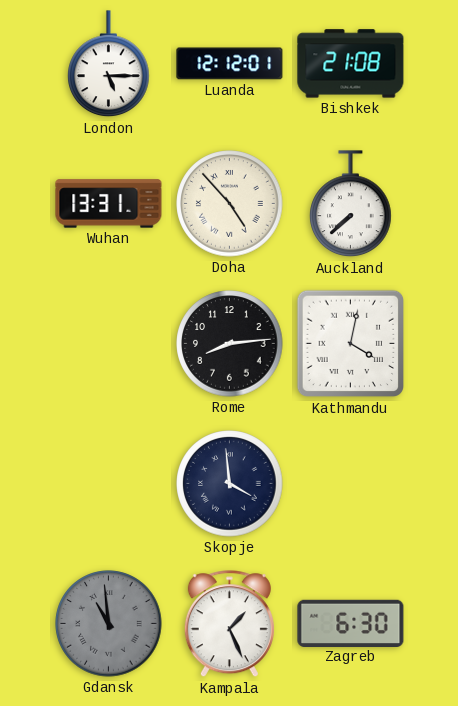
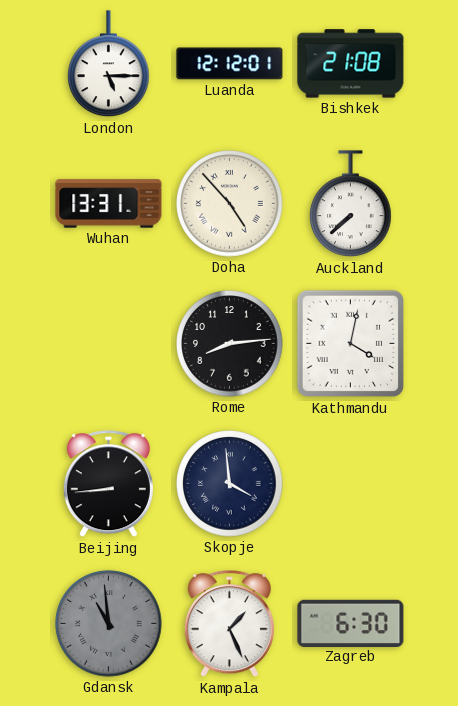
Beijing: none -> 8:44 (108, 484)
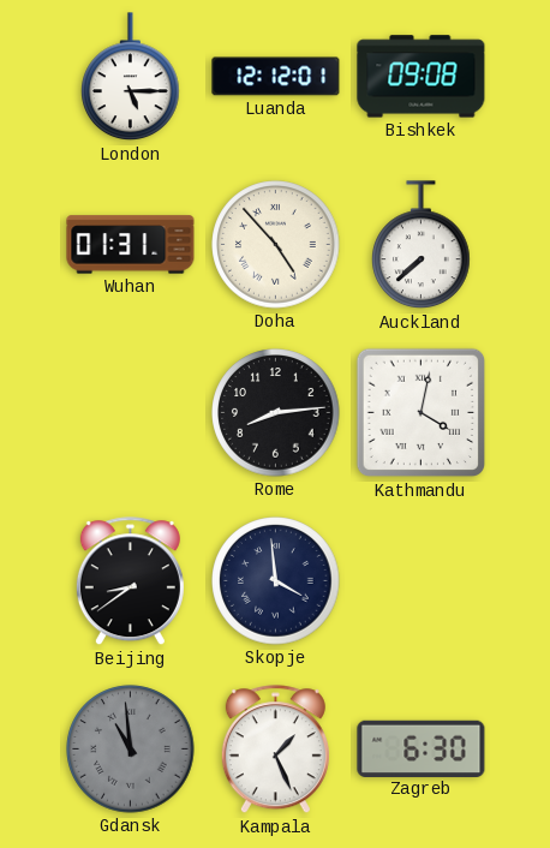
Bishkek: 21:08 -> 09:08 (422, 77)
Wuhan: 13:31 -> 01:31 (131, 245)
Beijing: 8:44 -> 8:39 (130, 581)
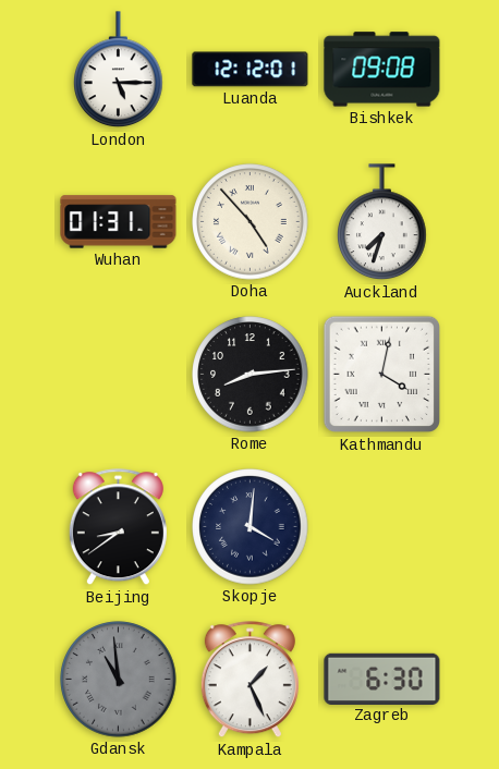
Auckland: 7:38 -> 7:33 (382, 222)
Skopje: 3:59 -> 4:01 (251, 527)
